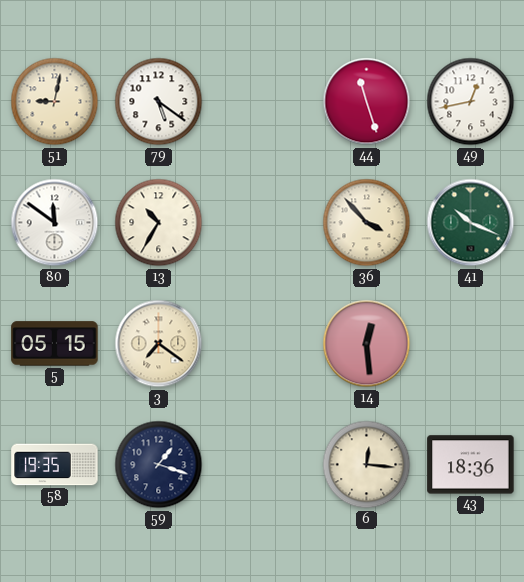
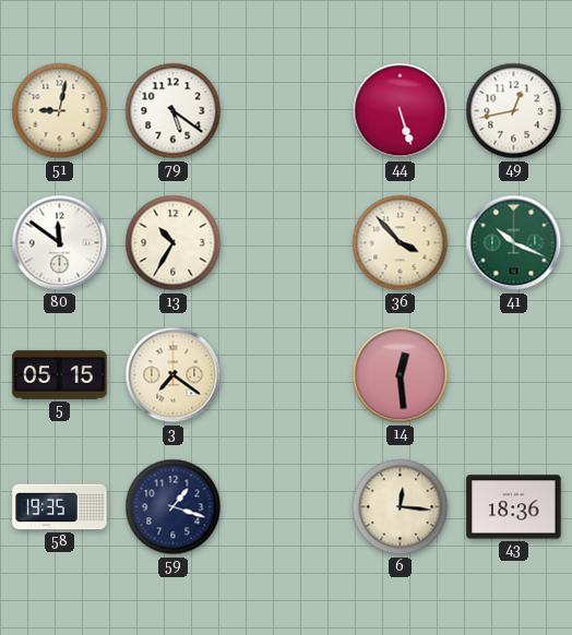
44: 11:27 -> 5:27 (401, 111)
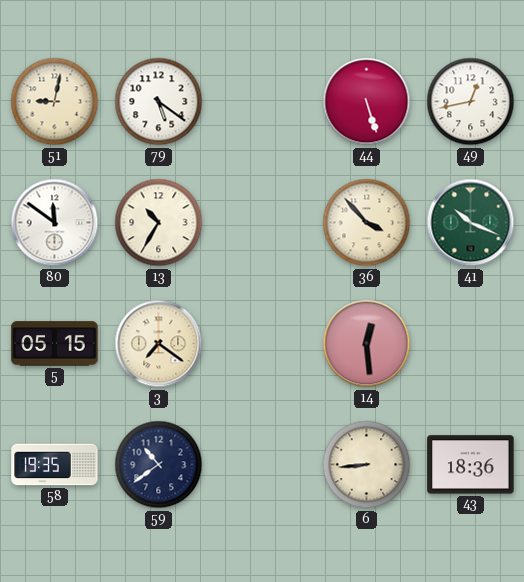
59: 1:18 -> 10:39 (159, 465)
6: 12:16 -> 8:44 (367, 465)
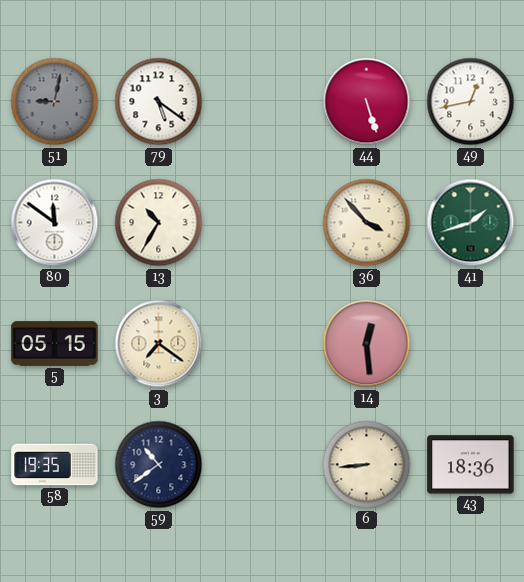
51 dial: cream -> grey (55, 102)
41: 10:19 -> 1:42 (471, 223)
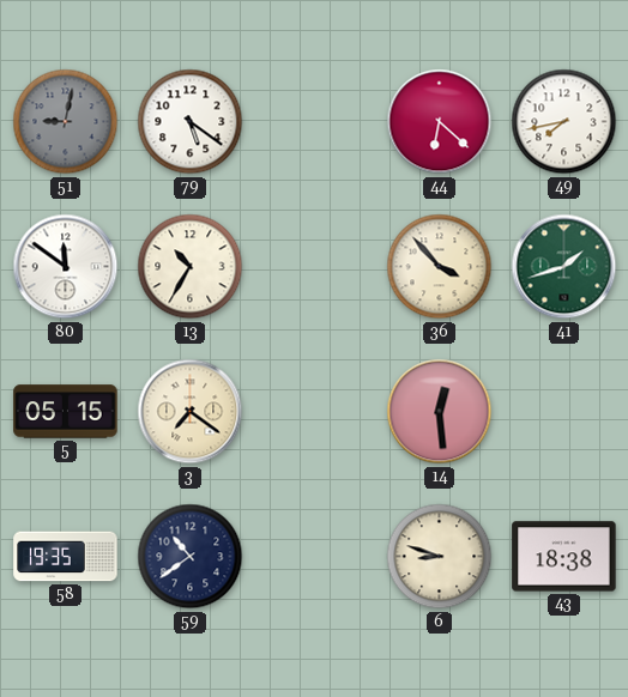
44: 5:27 -> 6:22 (440, 122)
49: 12:43 -> 7:43 (564, 122)
6: 8:44 -> 8:48 (440, 557)
43: 18:36 -> 18:38 (564, 557)
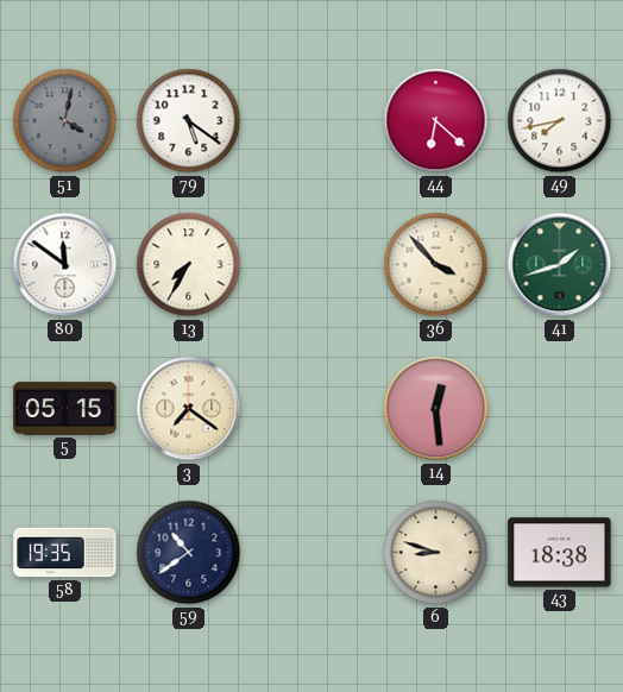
51: 9:02 -> 4:02 (65, 121)
13: 10:35 -> 7:35 (189, 265)
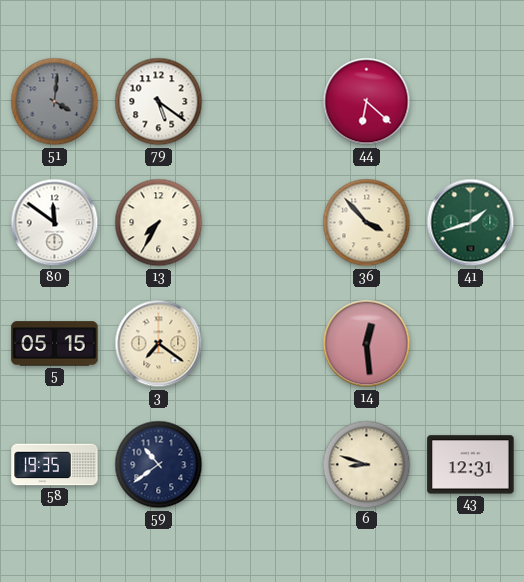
51: 4:02 -> 4:01 (55, 102)
49: 7:43 -> none (560, 121)
43: 18:38 -> 12:31 (471, 465)
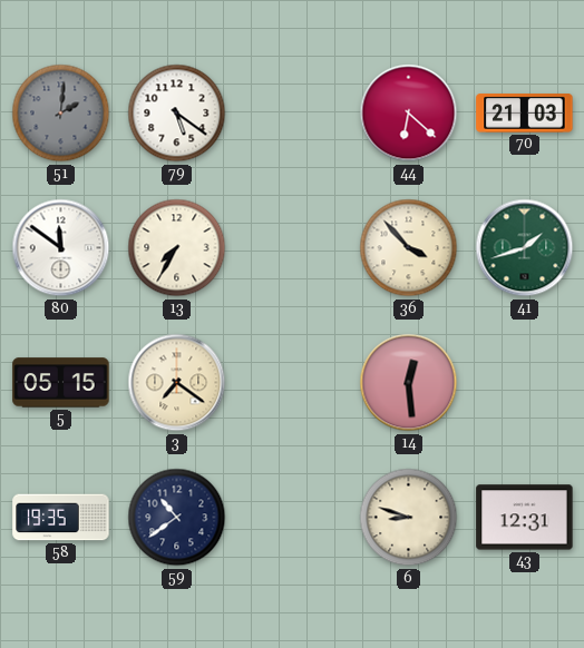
51: 4:01 -> 2:01 (61, 114)
70: none -> 21:03 (525, 114)
